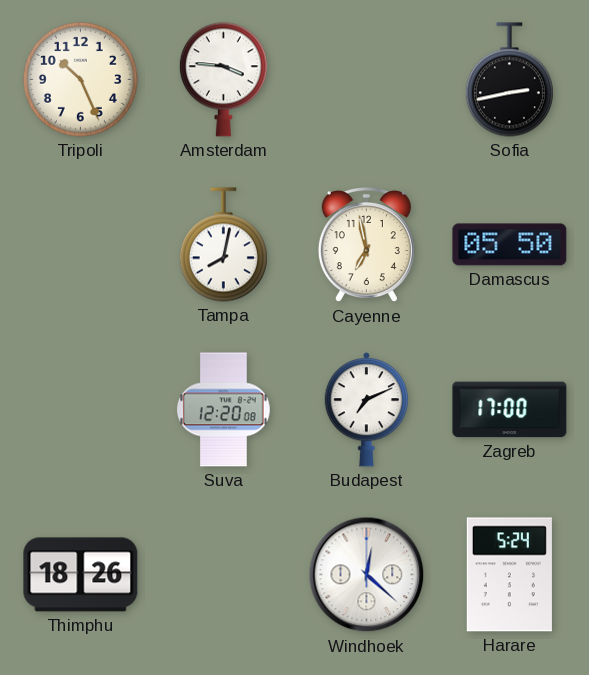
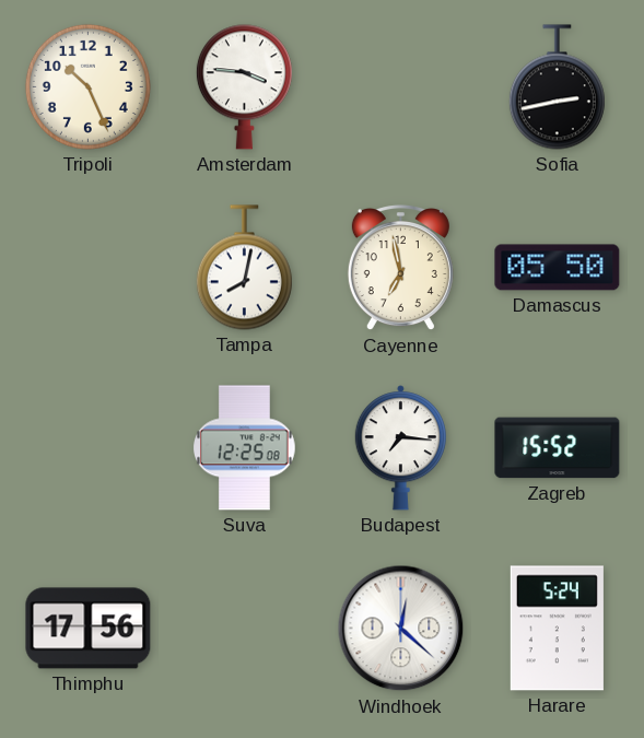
Suva: 12:20 -> 12:25 (245, 448)
Budapest: 7:11 -> 7:16 (400, 448)
Zagreb: 17:00 -> 15:52 (558, 448)
Thimphu: 18:26 -> 17:56 (89, 629)
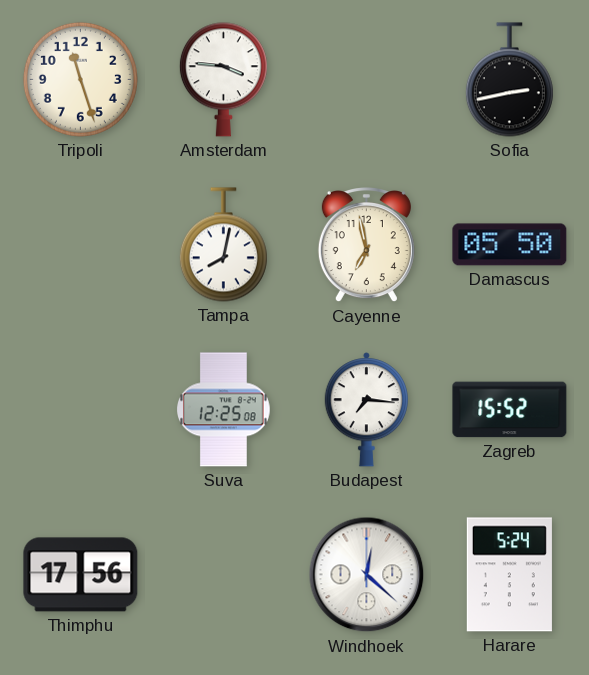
Tripoli: 10:26 -> 11:27 (80, 79)
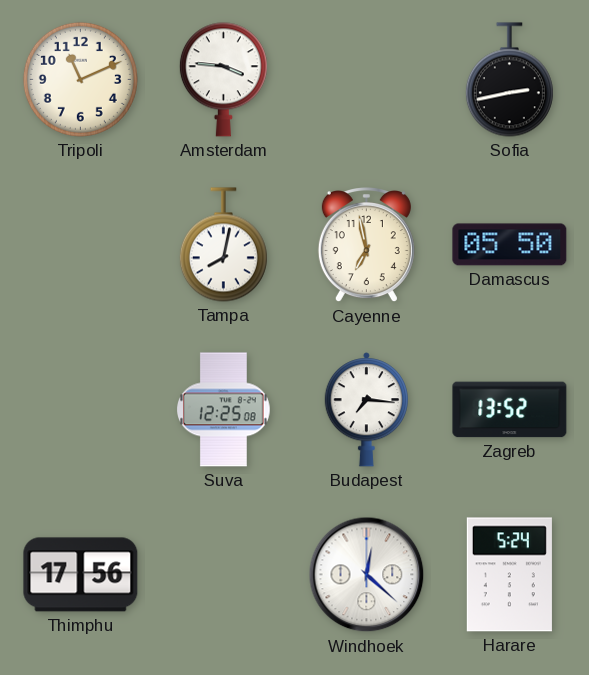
Tripoli: 11:27 -> 11:11 (80, 79)
Zagreb: 15:52 -> 13:52 (510, 410)
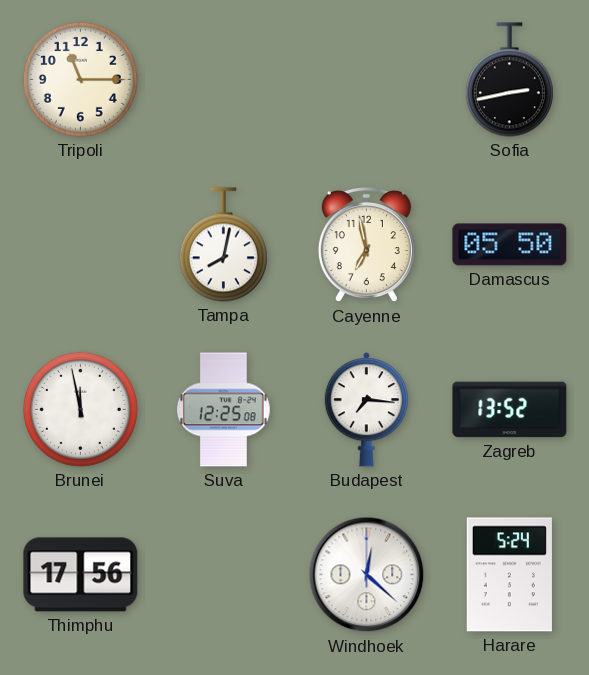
Tripoli: 11:11 -> 11:15 (80, 79)
Amsterdam: 3:46 -> none (223, 80)
Brunei: none -> 11:58 (80, 409)
